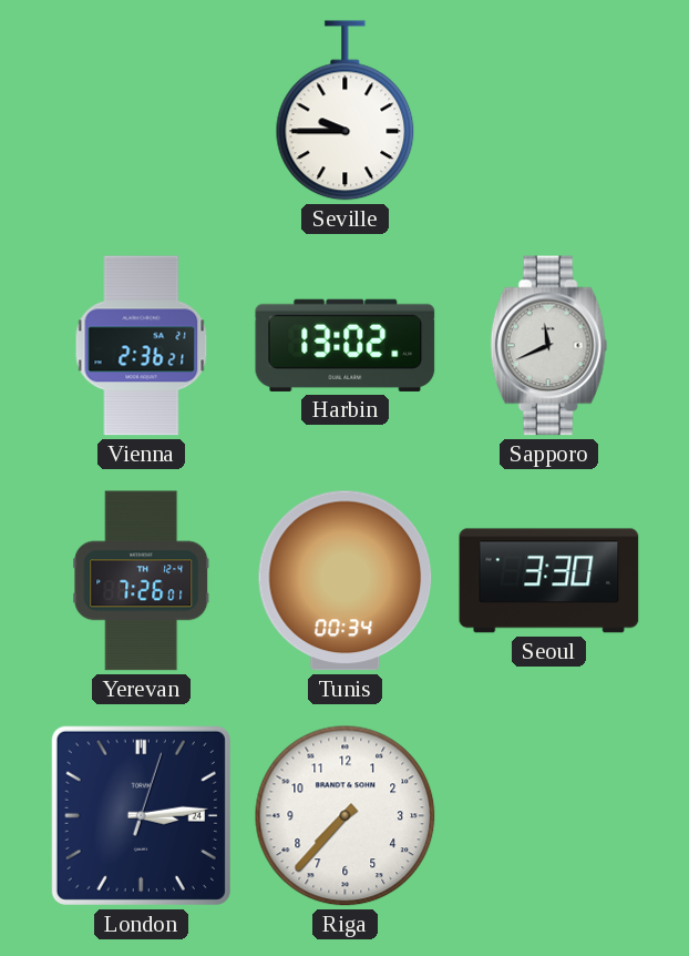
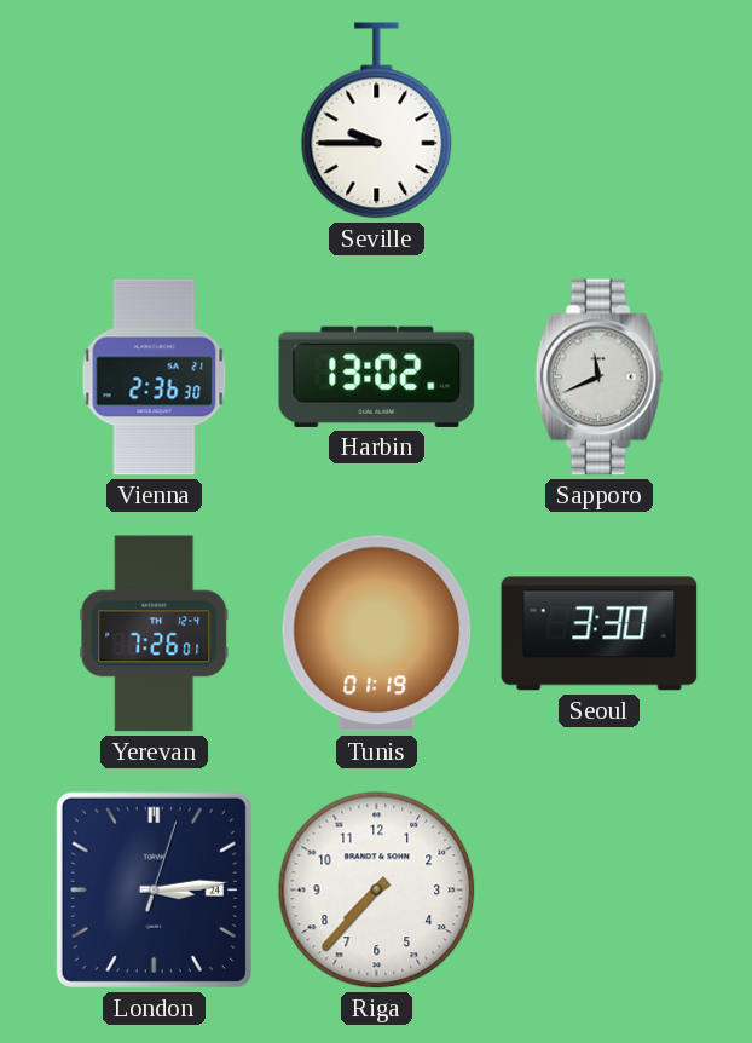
Vienna: 2:36:21 -> 2:36:30 (155, 378)
Tunis: 00:34 -> 01:19 (377, 634)
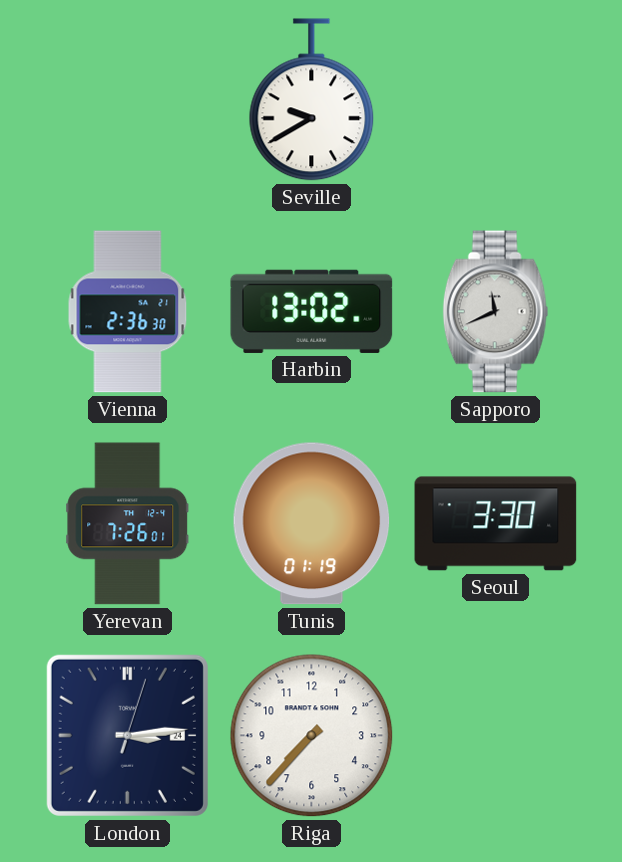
Seville: 9:45 -> 9:40 (312, 100)
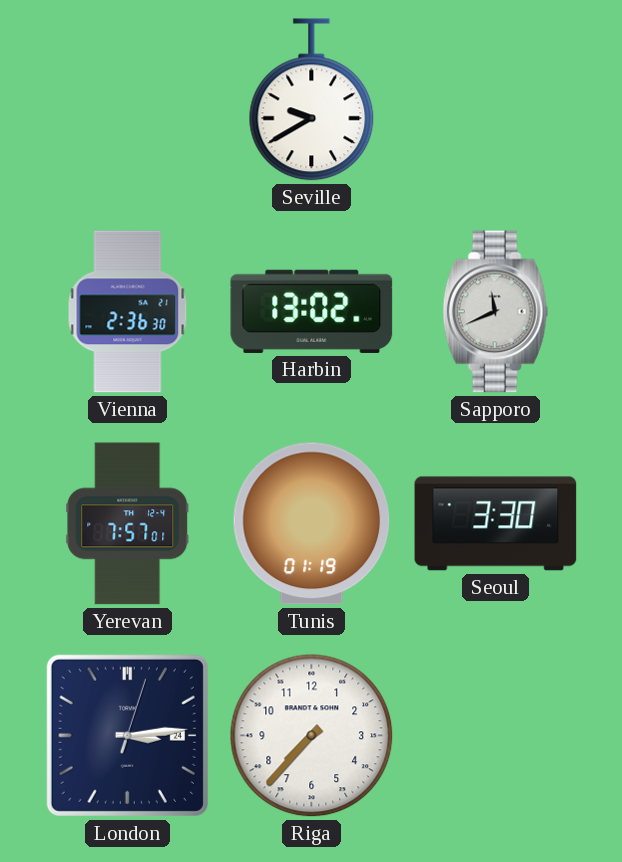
Yerevan: 7:26 -> 7:57 (128, 524)
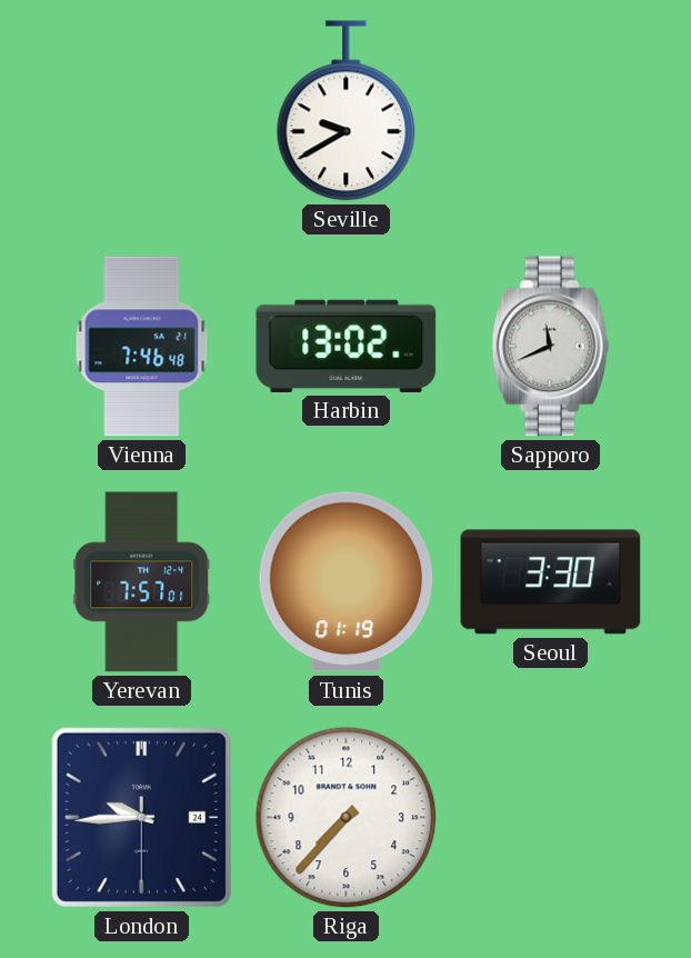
Vienna: 2:36 -> 7:46 (142, 347)
London: 3:14 -> 9:44 (141, 817)
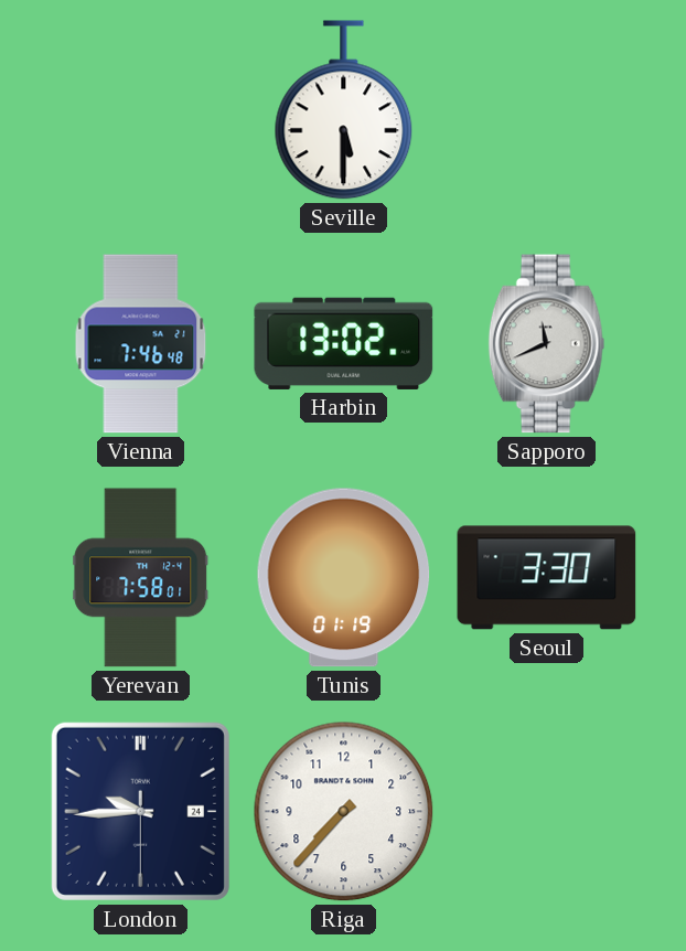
Seville: 9:40 -> 5:30 (344, 110)
Yerevan: 7:57 -> 7:58 (141, 578)
